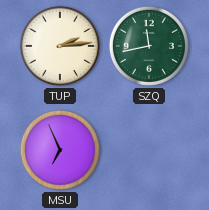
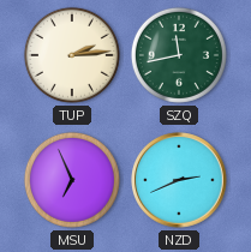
NZD: none -> 2:41 (179, 180)
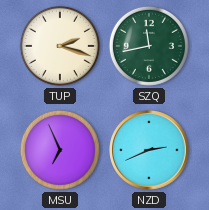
TUP: 2:14 -> 2:18 (60, 46)
